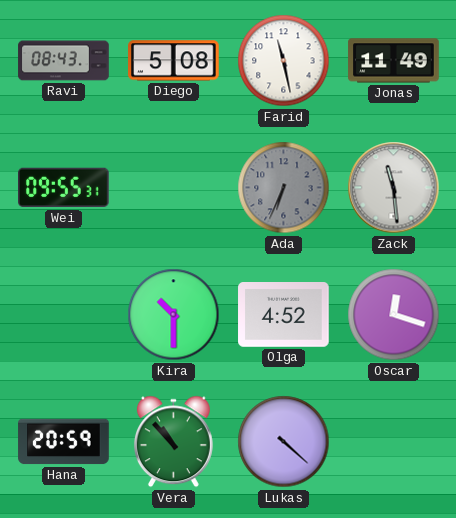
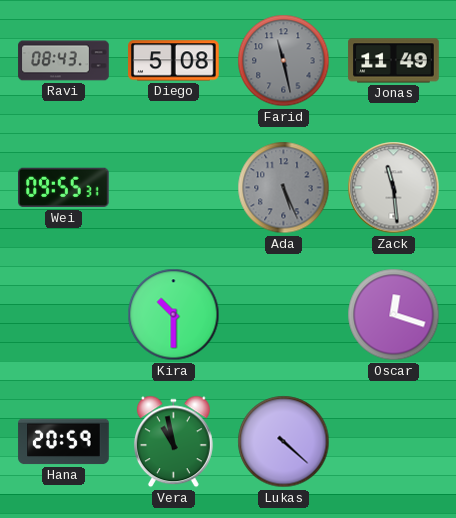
Farid dial: white -> grey (284, 61)
Ada: 6:34 -> 5:26 (284, 188)
Olga: 4:52 -> none (284, 315)
Vera: 10:53 -> 10:58 (173, 442)
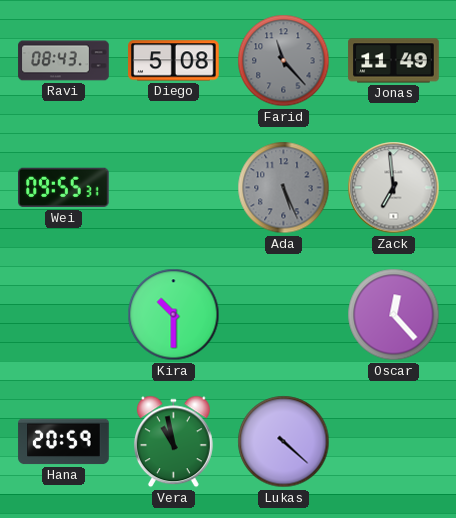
Farid: 11:28 -> 11:23 (284, 61)
Zack: 11:29 -> 6:59 (394, 188)
Oscar: 12:18 -> 12:23 (394, 315)
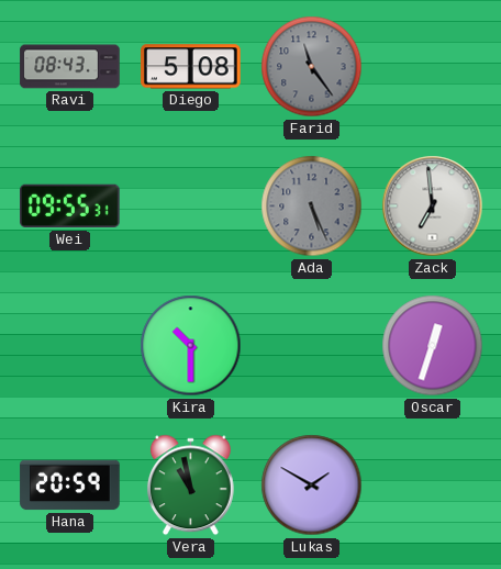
Farid: 11:23 -> 11:24 (312, 67)
Jonas: 11:49 -> none (394, 61)
Oscar: 12:23 -> 12:33 (433, 346)
Lukas: 4:22 -> 1:50 (312, 486)
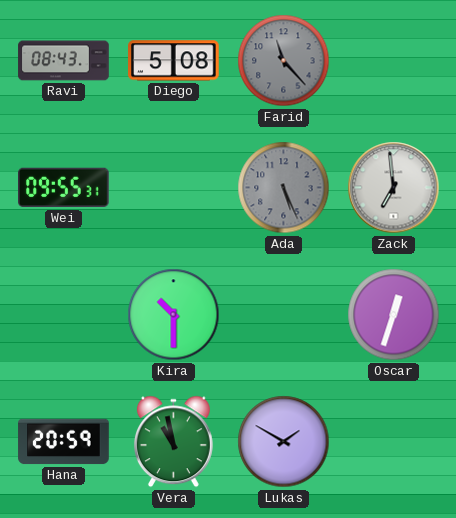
Farid: 11:24 -> 11:23 (284, 61)
